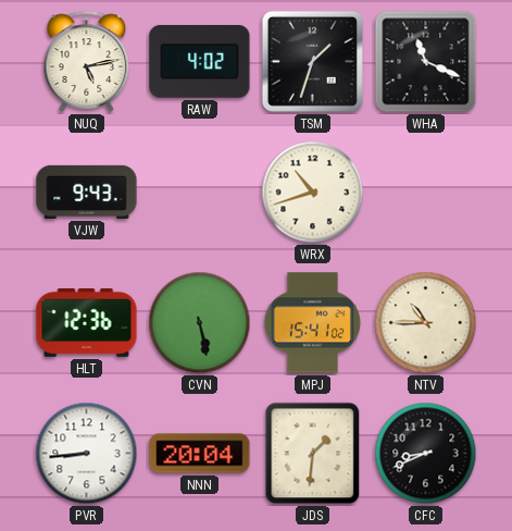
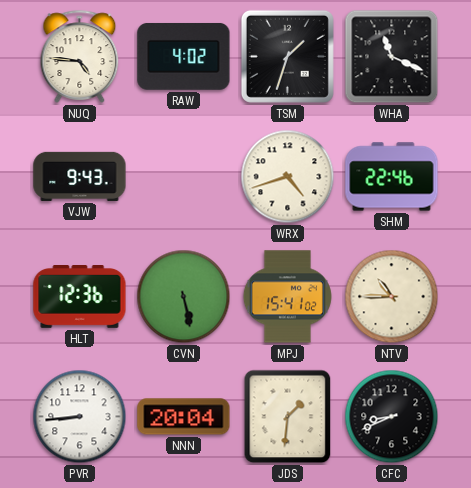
NUQ: 5:13 -> 4:46 (80, 56)
WRX: 10:42 -> 4:42 (288, 177)
SHM: none -> 22:46 (392, 177)
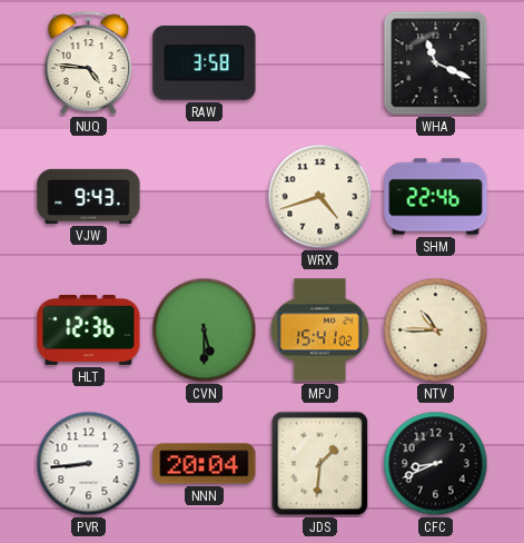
RAW: 4:02 -> 3:58 (205, 63)
TSM: 1:33 -> none (287, 56)
CVN: 5:28 -> 5:30 (205, 330)
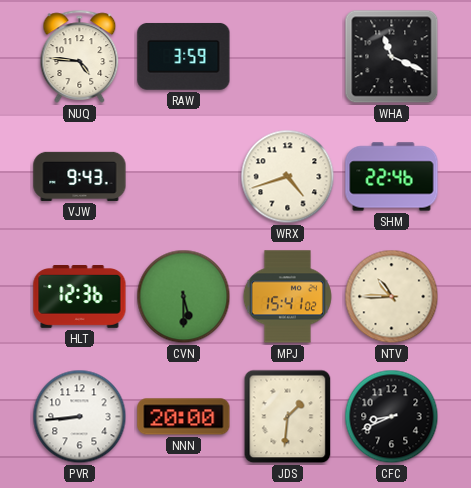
RAW: 3:58 -> 3:59 (184, 57)
NNN: 20:04 -> 20:00 (184, 417)
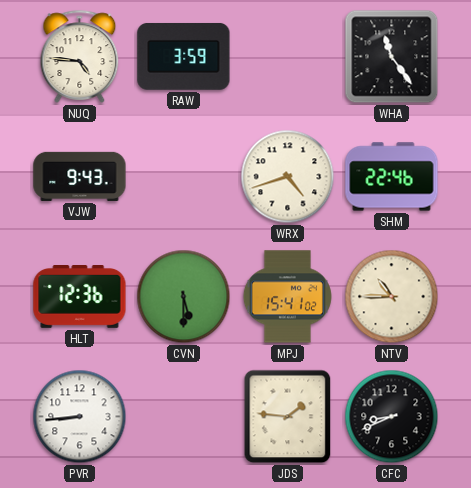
WHA: 11:19 -> 11:24 (392, 57)
NNN: 20:00 -> none (184, 417)
JDS: 1:31 -> 1:46 (288, 417)
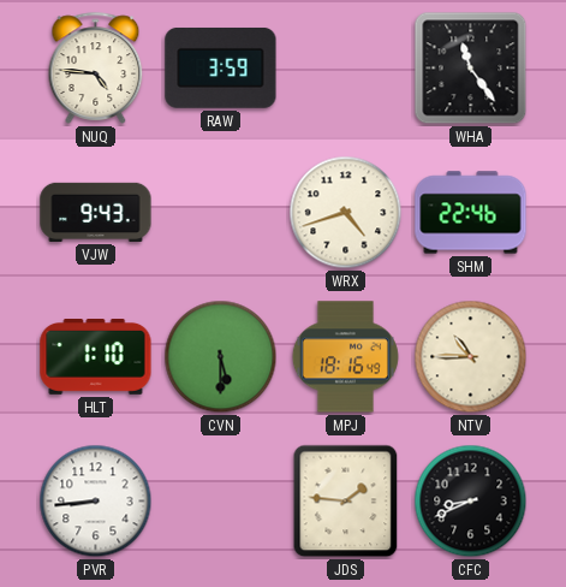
HLT: 12:36 -> 1:10 (96, 357)
MPJ: 15:41 -> 18:16 (345, 357)
